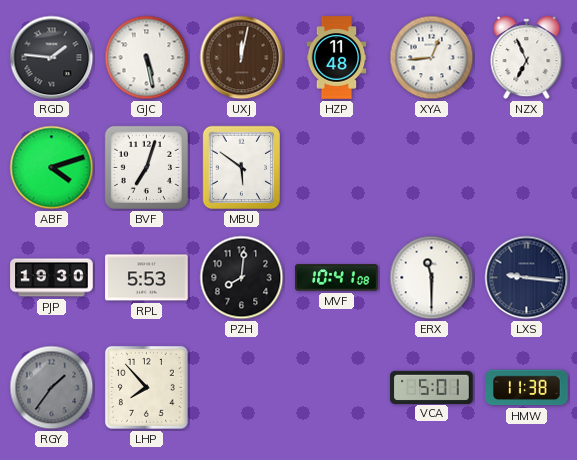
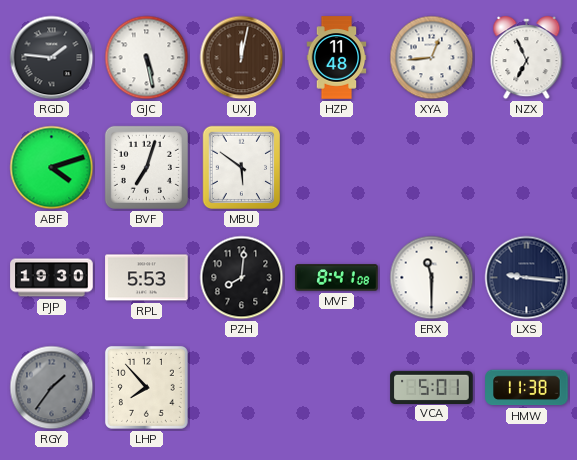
MVF: 10:41 -> 8:41 (337, 278)
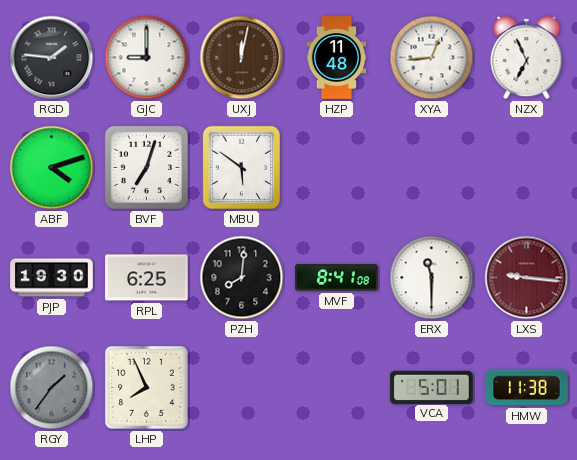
GJC: 5:28 -> 9:00 (147, 58)
RPL: 5:53 -> 6:25 (147, 278)
LXS dial: navy -> burgundy (527, 278)
LHP: 7:53 -> 7:56 (146, 387)
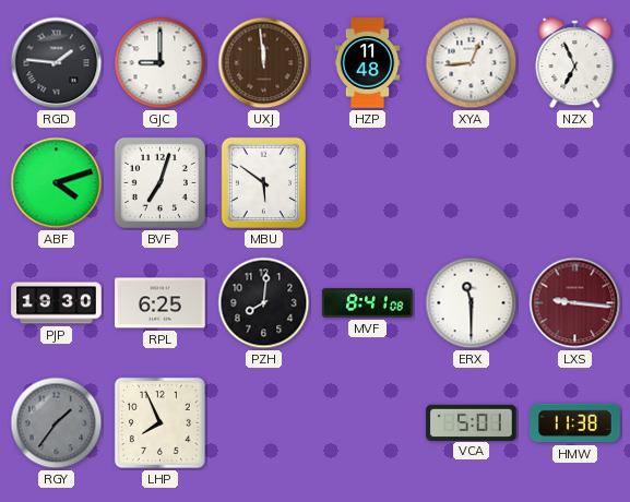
UXJ: 12:02 -> 11:59 (264, 63)
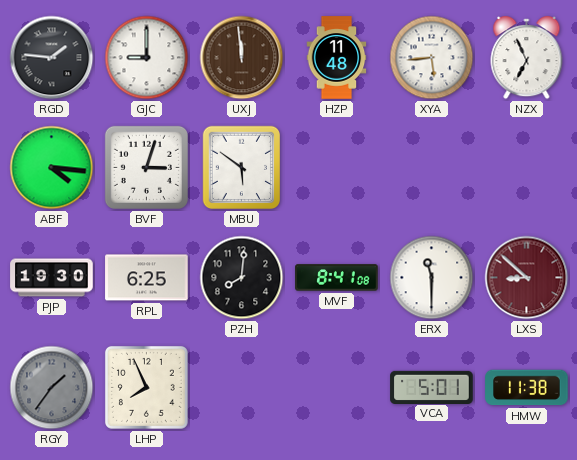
XYA: 12:44 -> 5:44 (432, 58)
ABF: 4:12 -> 4:16 (52, 168)
BVF: 7:03 -> 3:03 (146, 167)
LXS: 9:16 -> 8:52 (527, 278)
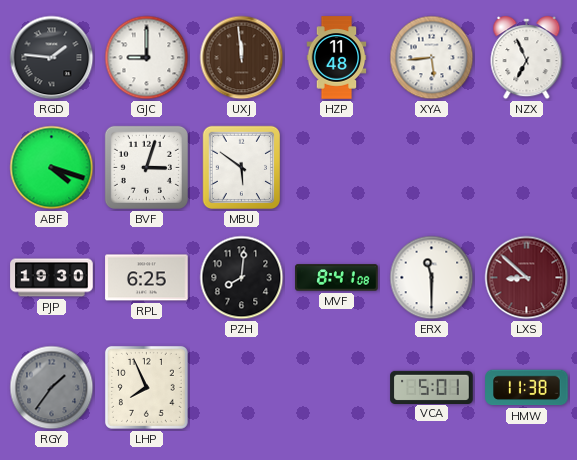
ABF: 4:16 -> 4:18 (52, 168)
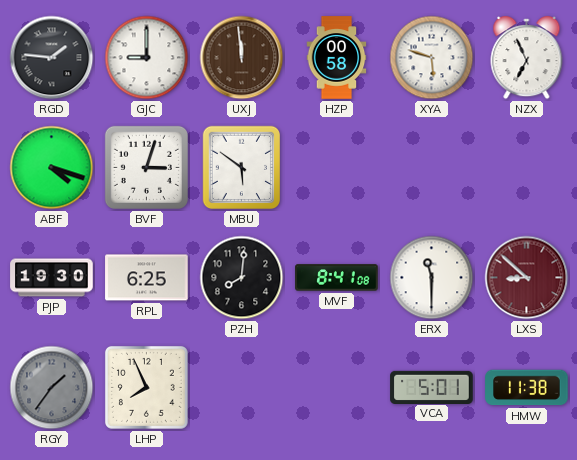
HZP: 11:48 -> 00:58 (337, 58)
XYA: 5:44 -> 5:48 (432, 58)
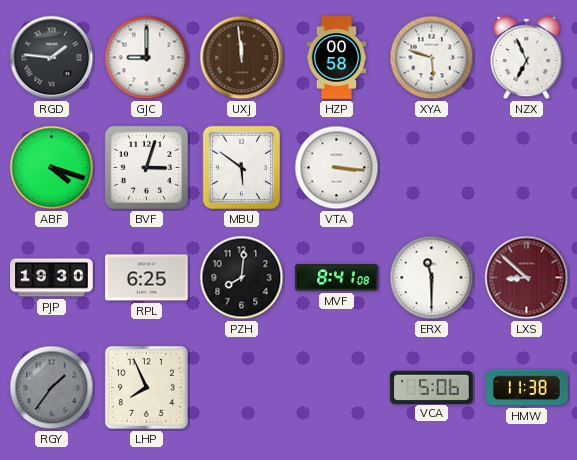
VTA: none -> 3:16 (337, 168)
VCA: 5:01 -> 5:06 (432, 387)
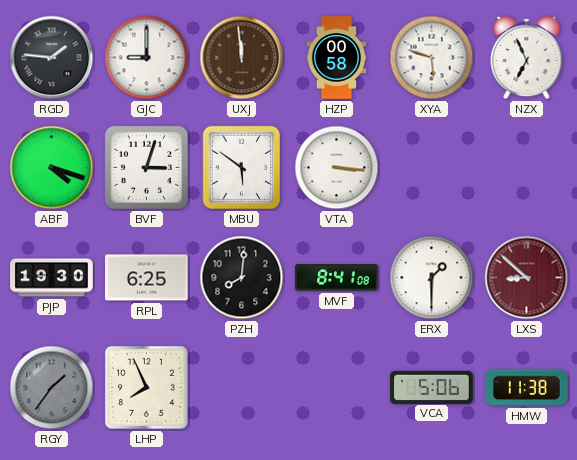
ERX: 11:30 -> 1:30 (432, 278)
